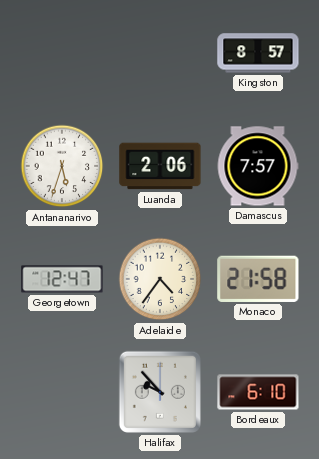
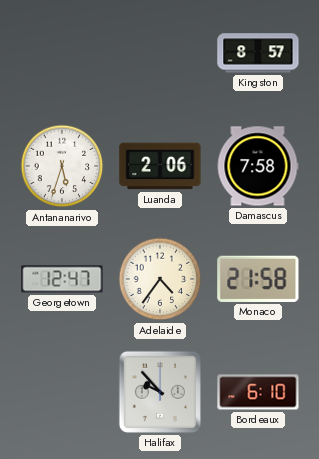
Damascus: 7:57 -> 7:58 (258, 166)
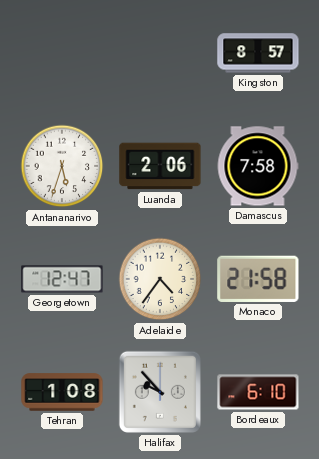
Tehran: none -> 1:08 (62, 392)
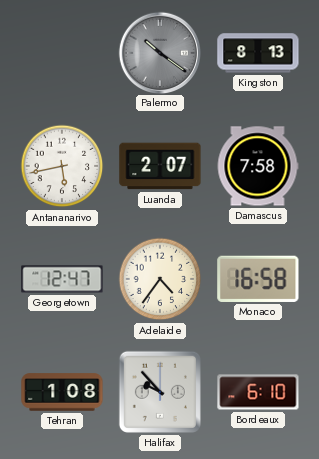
Palermo: none -> 10:21 (159, 52)
Kingston: 8:57 -> 8:13 (258, 53)
Antananarivo: 5:33 -> 5:43 (62, 166)
Luanda: 2:06 -> 2:07 (160, 166)
Monaco: 21:58 -> 16:58 (258, 279)
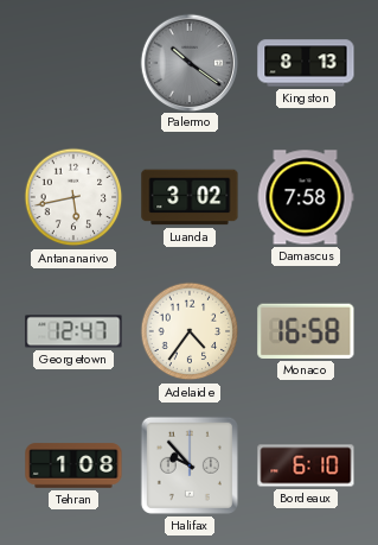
Luanda: 2:07 -> 3:02 (190, 197)
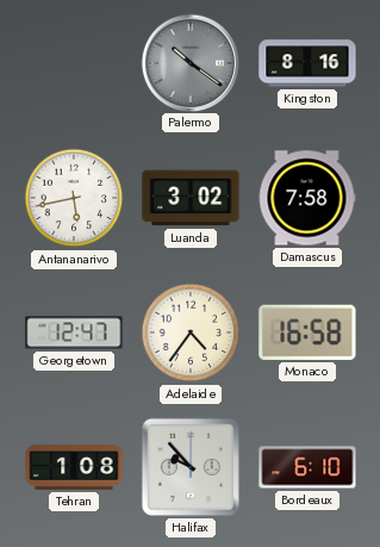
Kingston: 8:13 -> 8:16 (307, 63)
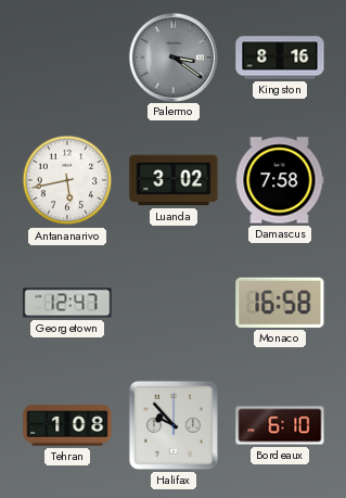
Palermo: 10:21 -> 3:21 (172, 56)
Adelaide: 4:36 -> none (191, 332)
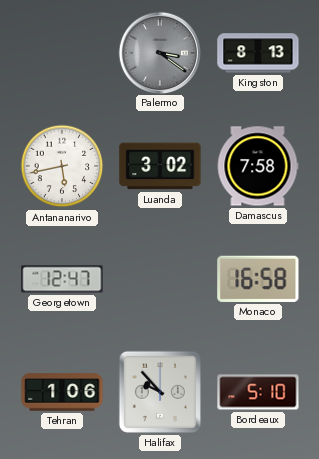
Kingston: 8:16 -> 8:13 (258, 53)
Tehran: 1:08 -> 1:06 (62, 392)
Bordeaux: 6:10 -> 5:10 (258, 392)
